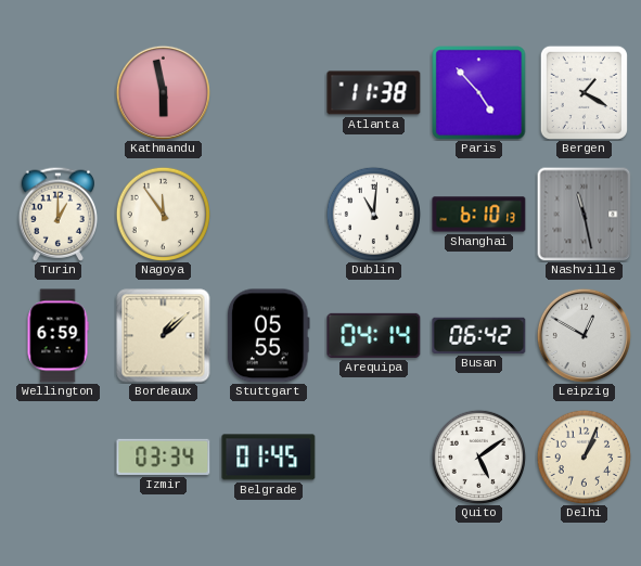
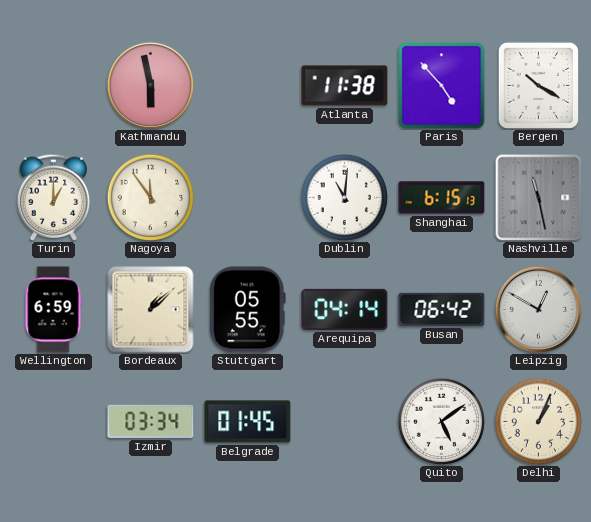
Bergen: 1:20 -> 10:20 (538, 85)
Shanghai: 6:10 -> 6:15 (442, 198)
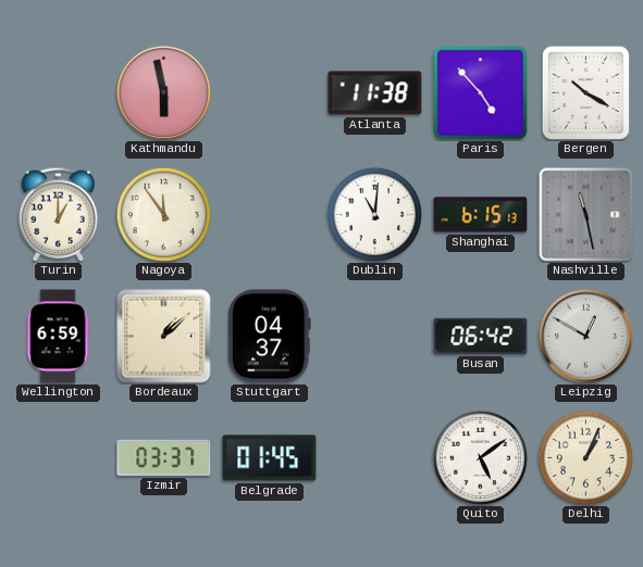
Stuttgart: 05:55 -> 04:37 (269, 337)
Arequipa: 04:14 -> none (345, 309)
Izmir: 03:34 -> 03:37 (164, 457)
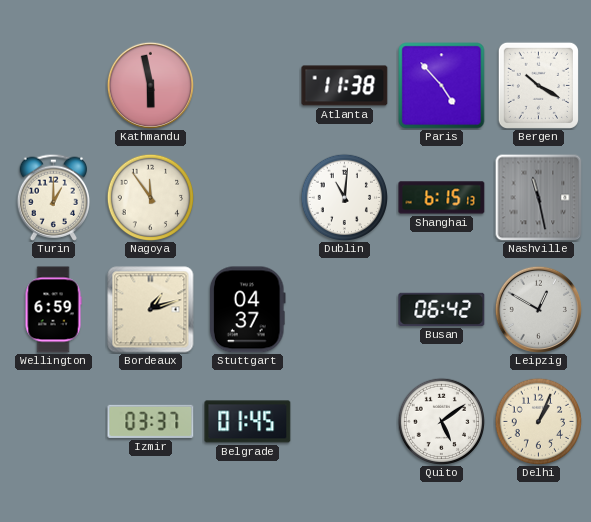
Bordeaux: 1:08 -> 1:12 (151, 310)
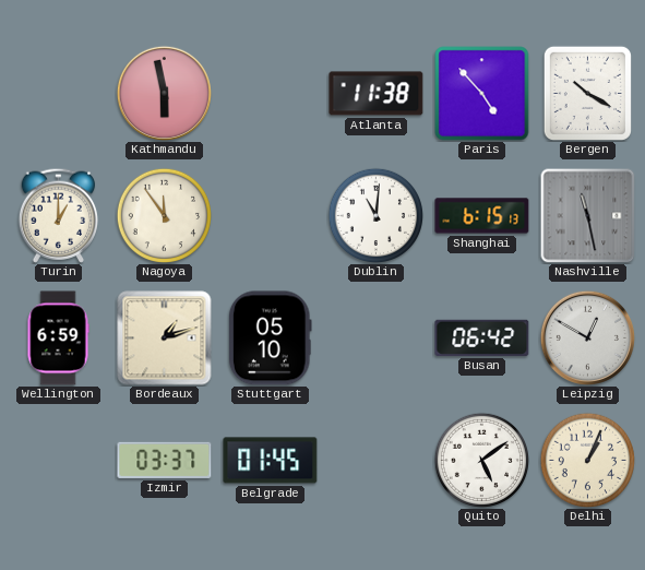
Stuttgart: 04:37 -> 05:10 (270, 339)
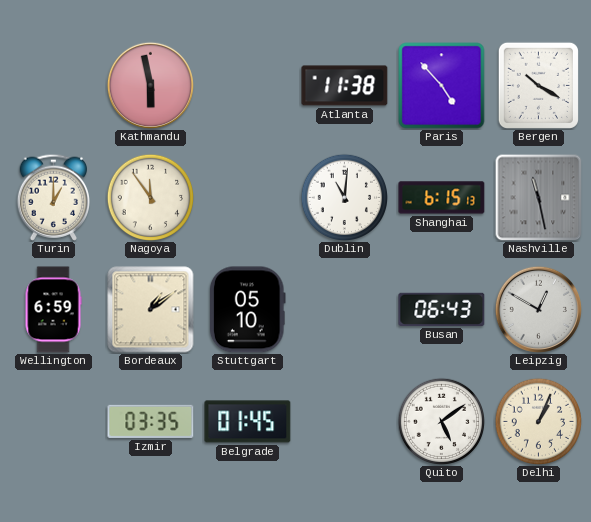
Bordeaux: 1:12 -> 1:09 (151, 310)
Busan: 06:42 -> 06:43 (442, 309)
Izmir: 03:37 -> 03:35 (151, 421)
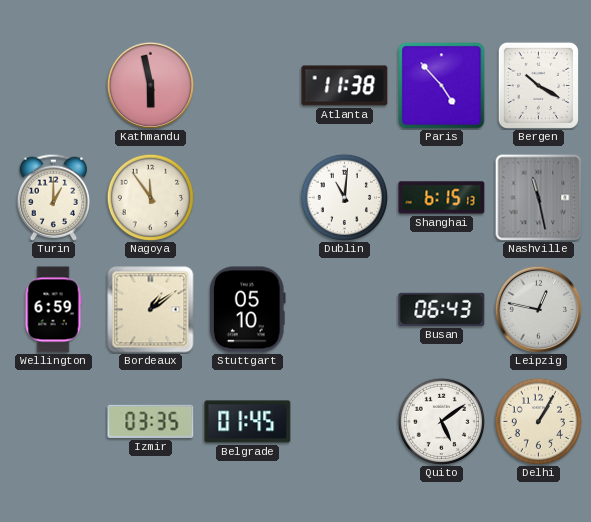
Leipzig: 12:50 -> 12:47 (538, 309)
Delhi: 1:04 -> 1:05 (538, 421)
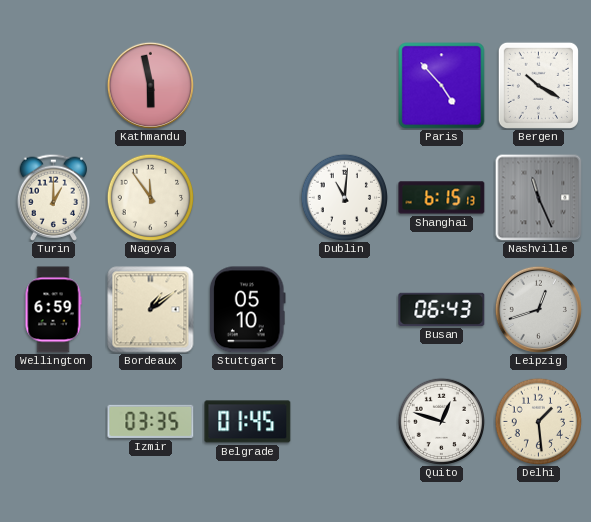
Atlanta: 11:38 -> none (345, 86)
Nashville: 11:28 -> 11:26 (538, 197)
Leipzig: 12:47 -> 12:42 (538, 309)
Quito: 5:09 -> 12:48 (441, 421)
Delhi: 1:05 -> 1:29 (538, 421)
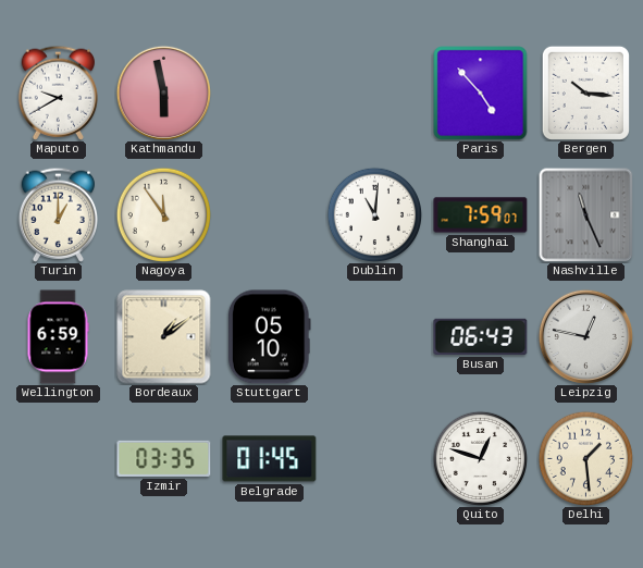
Maputo: none -> 9:40 (58, 92)
Bergen: 10:20 -> 10:16 (585, 92)
Shanghai: 6:15 -> 7:59 (481, 215)
Leipzig: 12:42 -> 12:47 (585, 336)
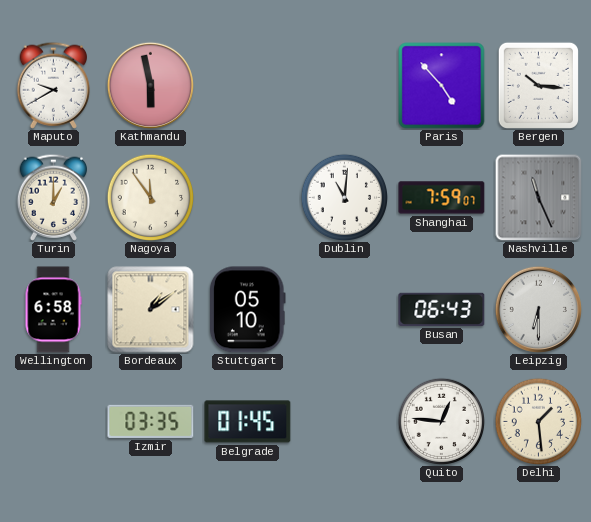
Wellington: 6:59 -> 6:58 (53, 310)
Leipzig: 12:47 -> 6:30 (538, 309)
Quito: 12:48 -> 12:46 (441, 421)
